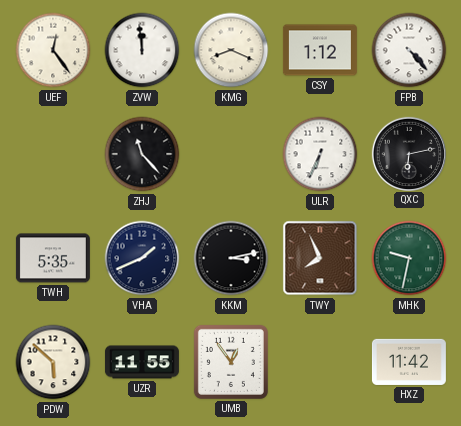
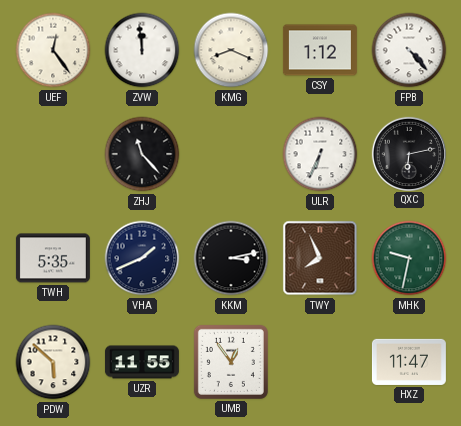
HXZ: 11:42 -> 11:47 (409, 362)
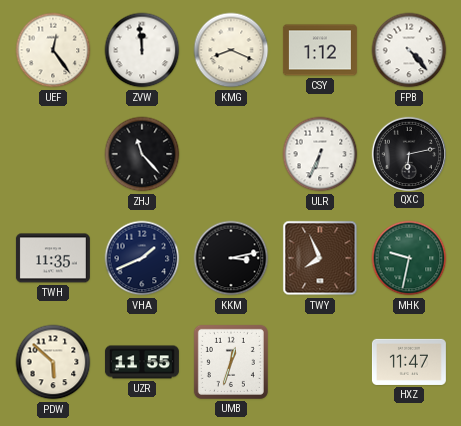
TWH: 5:35 -> 11:35 (53, 258)
UMB: 12:54 -> 12:33 (231, 362)
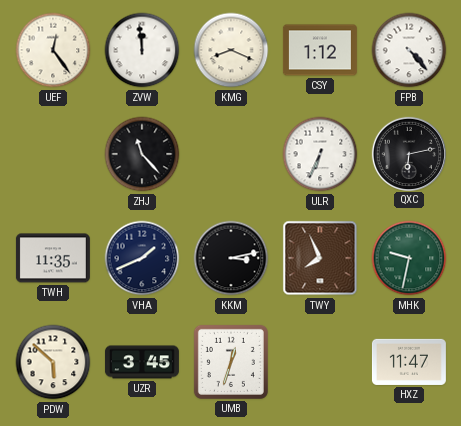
UZR: 11:55 -> 3:45 (142, 362)
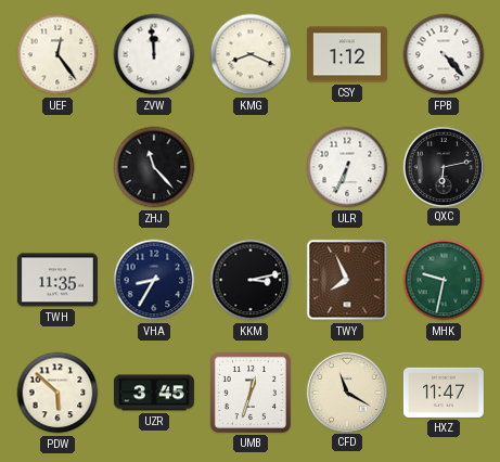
VHA: 1:41 -> 8:35 (154, 280)
CFD: none -> 11:20 (346, 392)
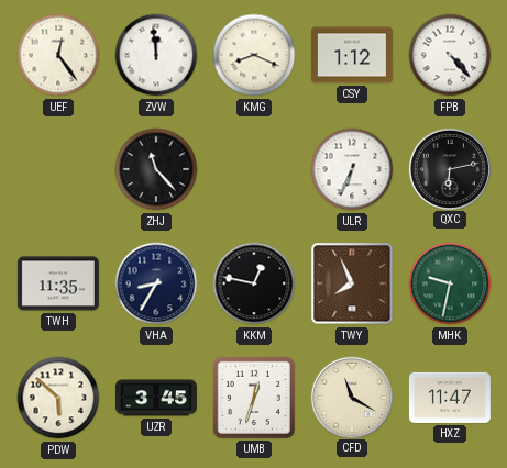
KKM: 3:13 -> 12:47 (254, 283)
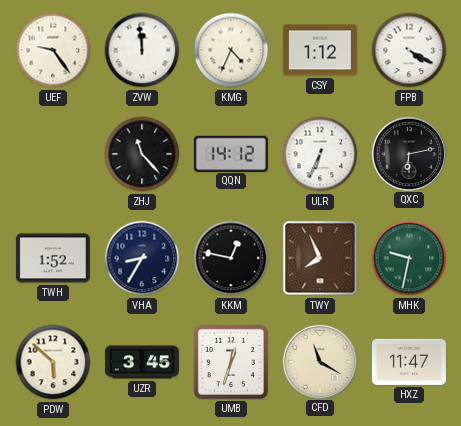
UEF: 12:24 -> 9:24 (53, 50)
KMG: 8:19 -> 4:34 (231, 50)
FPB: 4:23 -> 4:20 (409, 50)
QQN: none -> 14:12 (231, 153)
TWH: 11:35 -> 1:52 (53, 258)
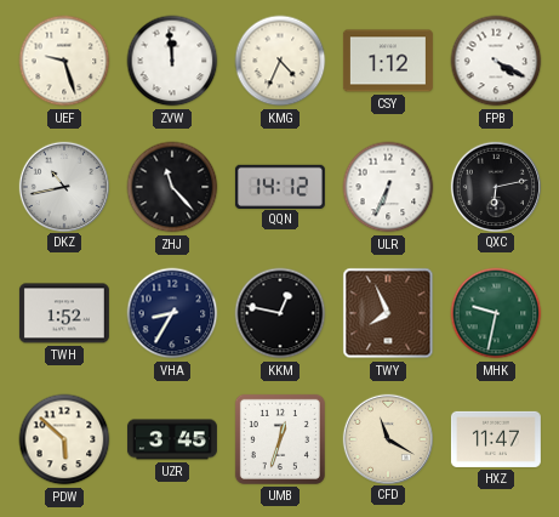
UEF: 9:24 -> 9:27 (64, 61)
DKZ: none -> 10:43 (63, 186)
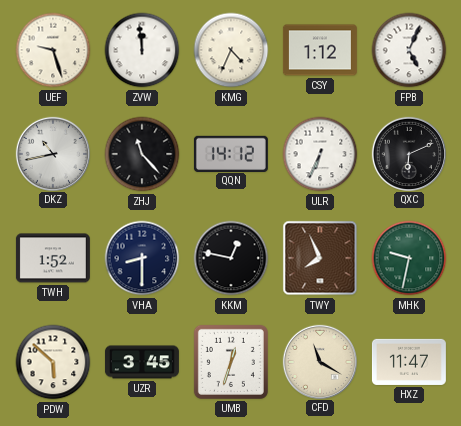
FPB: 4:20 -> 5:04 (409, 50)
QXC: 6:13 -> 6:11 (408, 153)
VHA: 8:35 -> 8:30 (142, 258)
